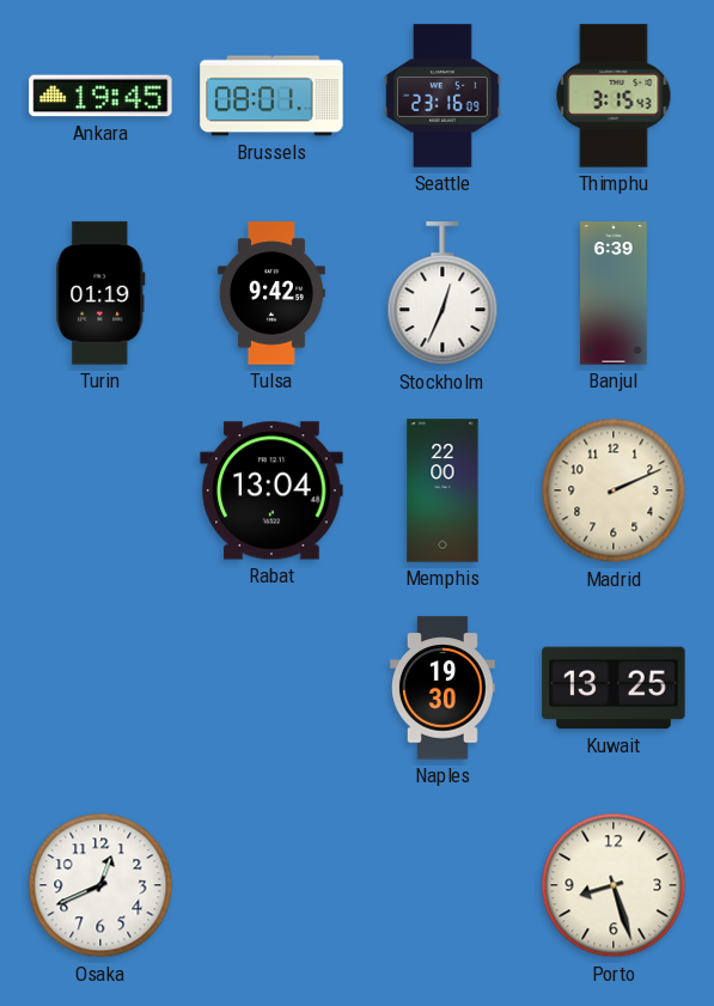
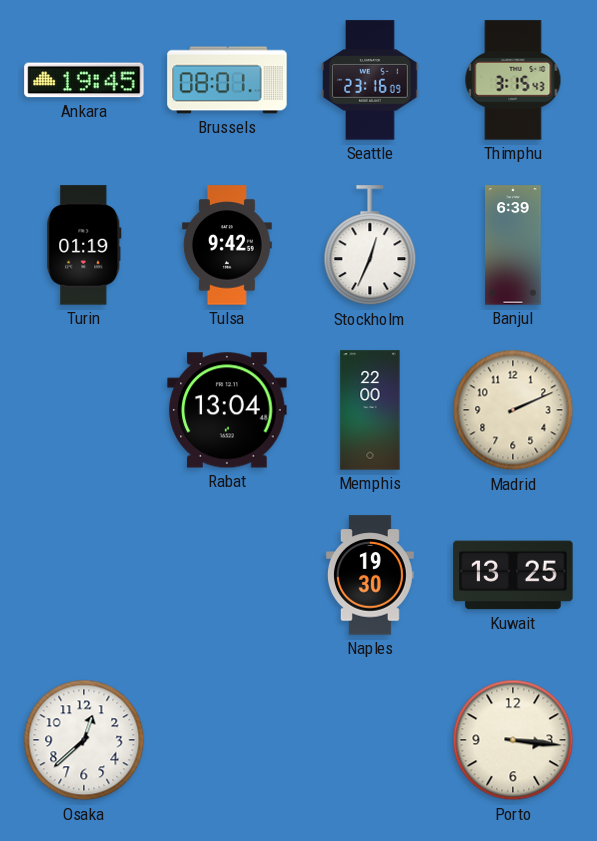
Osaka: 12:41 -> 12:38 (84, 740)
Porto: 8:27 -> 3:16 (513, 740)
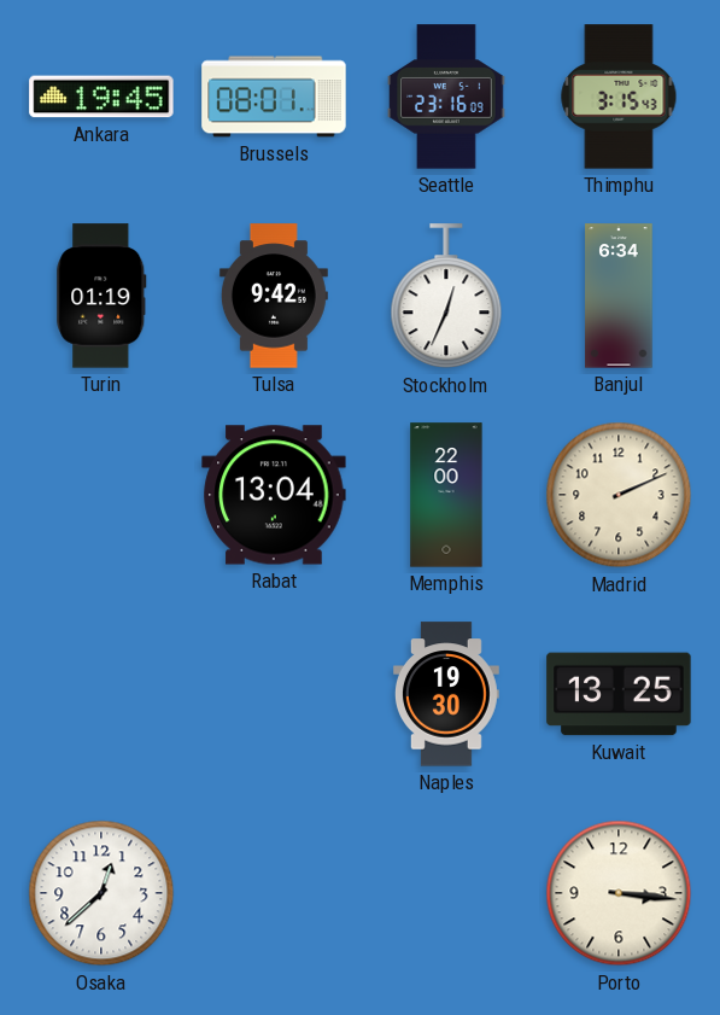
Banjul: 6:39 -> 6:34 (619, 296)
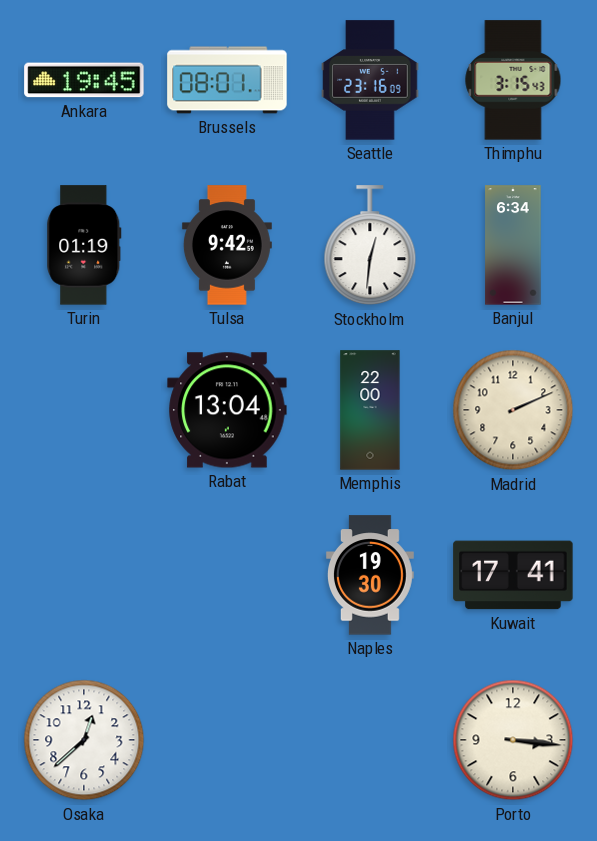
Stockholm: 12:34 -> 12:31 (370, 246)
Kuwait: 13:25 -> 17:41 (513, 575)
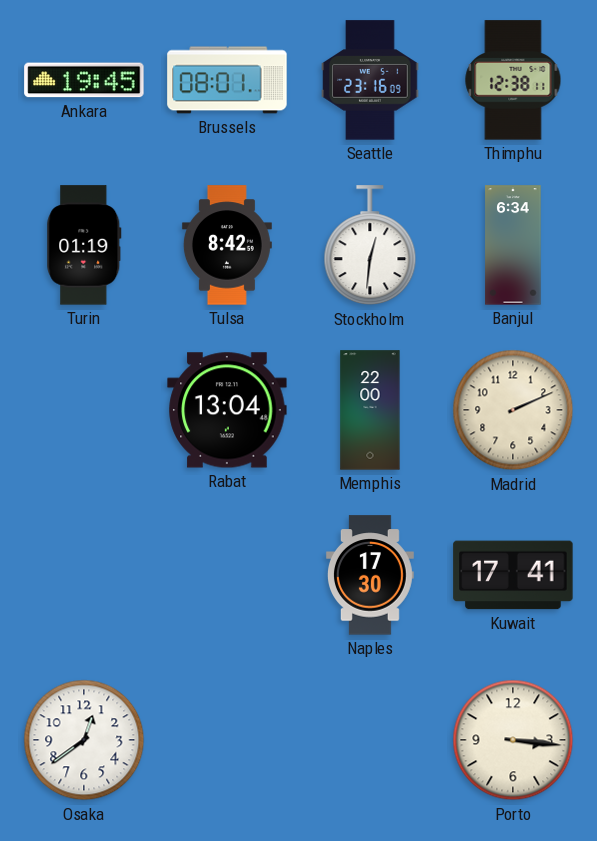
Thimphu: 3:15 -> 12:38 (513, 80)
Tulsa: 9:42 -> 8:42 (227, 245)
Naples: 19:30 -> 17:30 (370, 575)
Osaka: 12:38 -> 12:39 (84, 740)
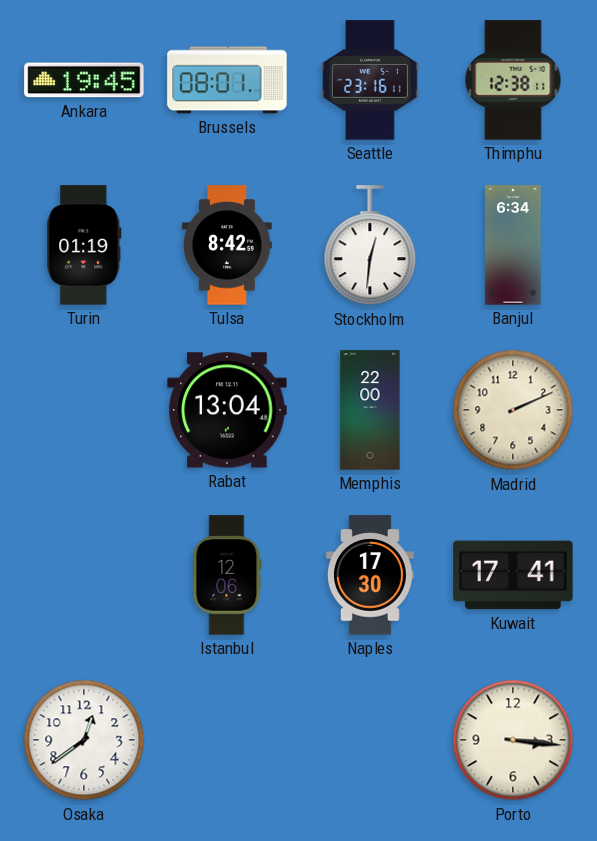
Seattle: 23:16:09 -> 23:16:11 (370, 80)
Istanbul: none -> 12:06 (227, 575)
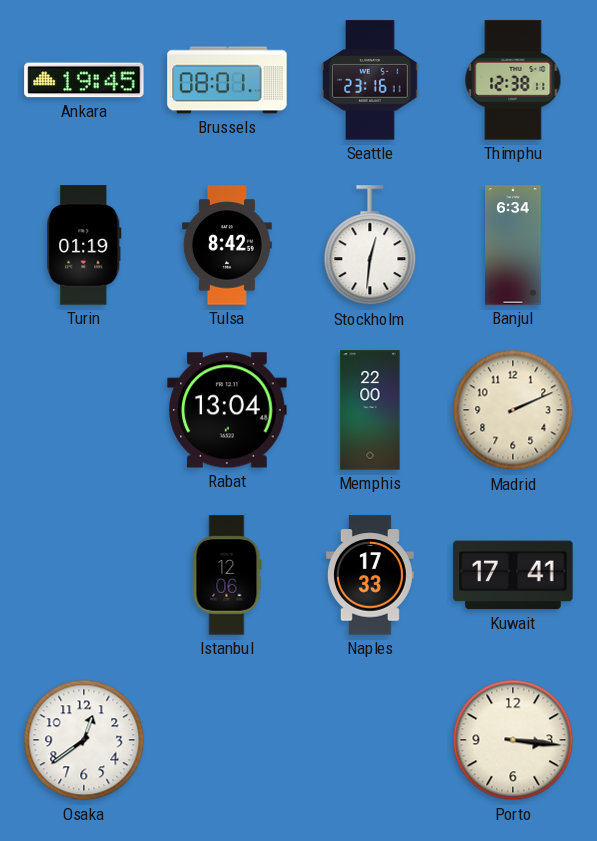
Naples: 17:30 -> 17:33 (370, 575)
